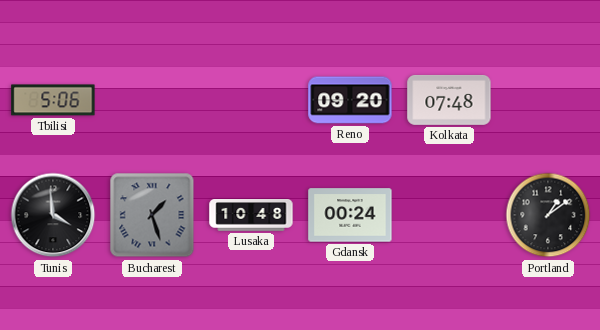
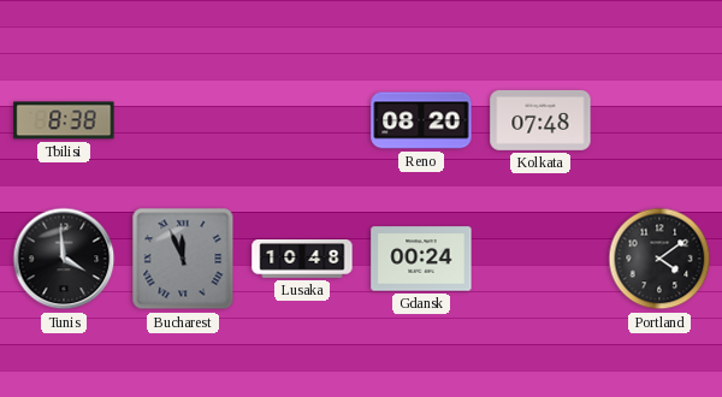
Tbilisi: 5:06 -> 8:38 (64, 120)
Reno: 09:20 -> 08:20 (421, 120)
Bucharest: 1:27 -> 11:56 (183, 259)
Portland: 1:09 -> 4:09 (659, 259)
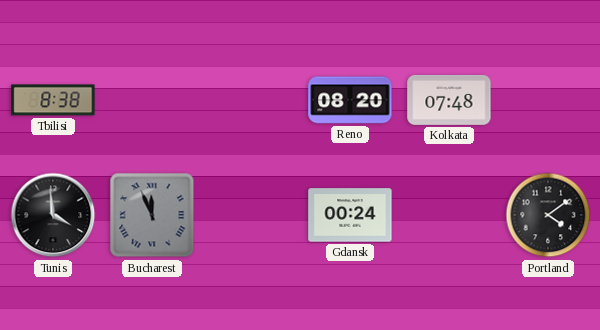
Lusaka: 10:48 -> none (302, 260)
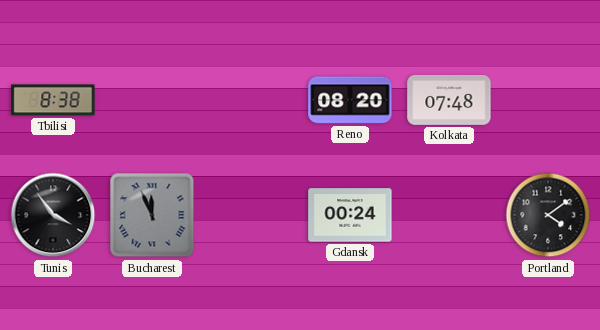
Tunis: 3:59 -> 3:54 (53, 215)
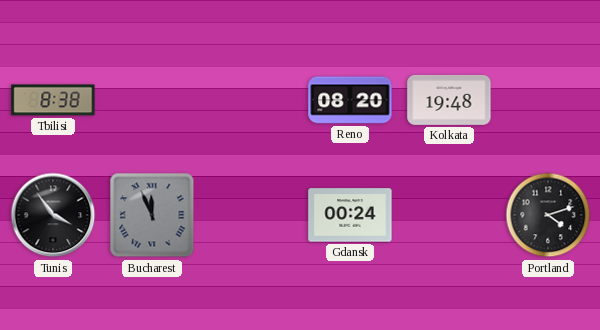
Kolkata: 07:48 -> 19:48 (449, 100)
Portland: 4:09 -> 4:12 (548, 215)
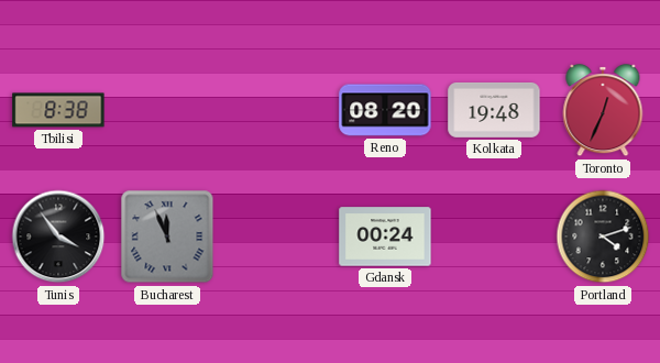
Toronto: none -> 12:34 (603, 111)
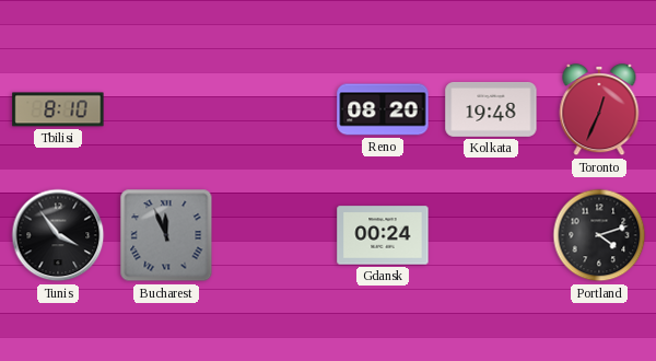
Tbilisi: 8:38 -> 8:10 (58, 109)
